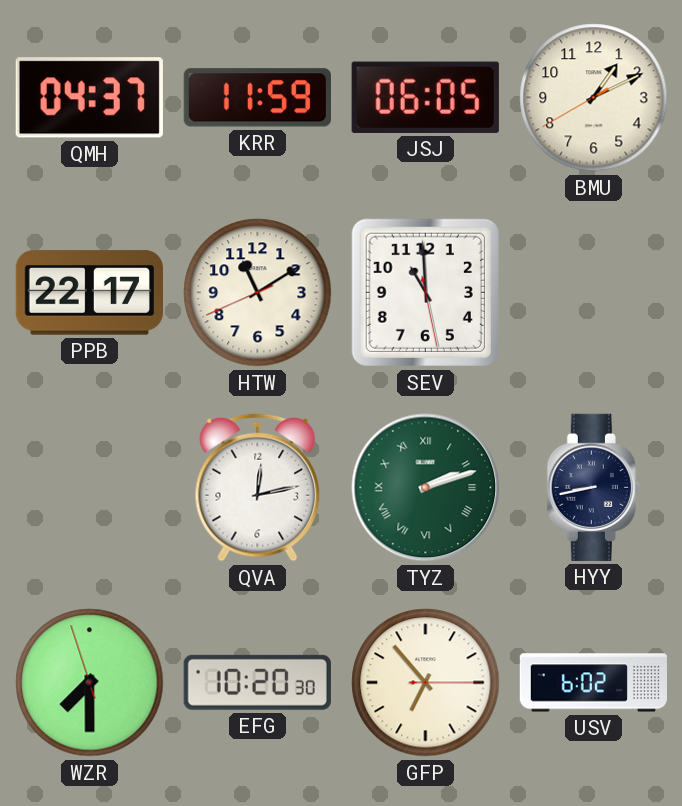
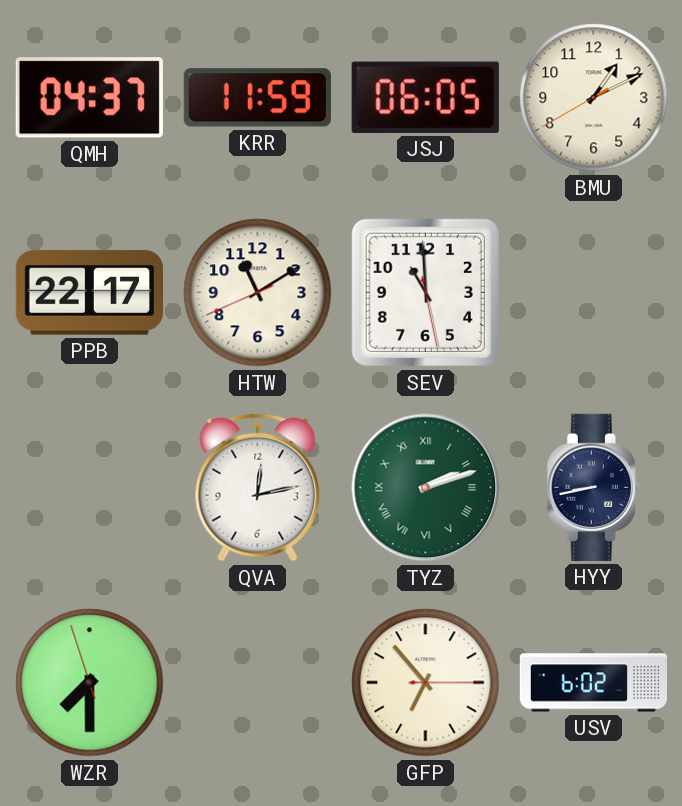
EFG: 10:20 -> none (257, 682)
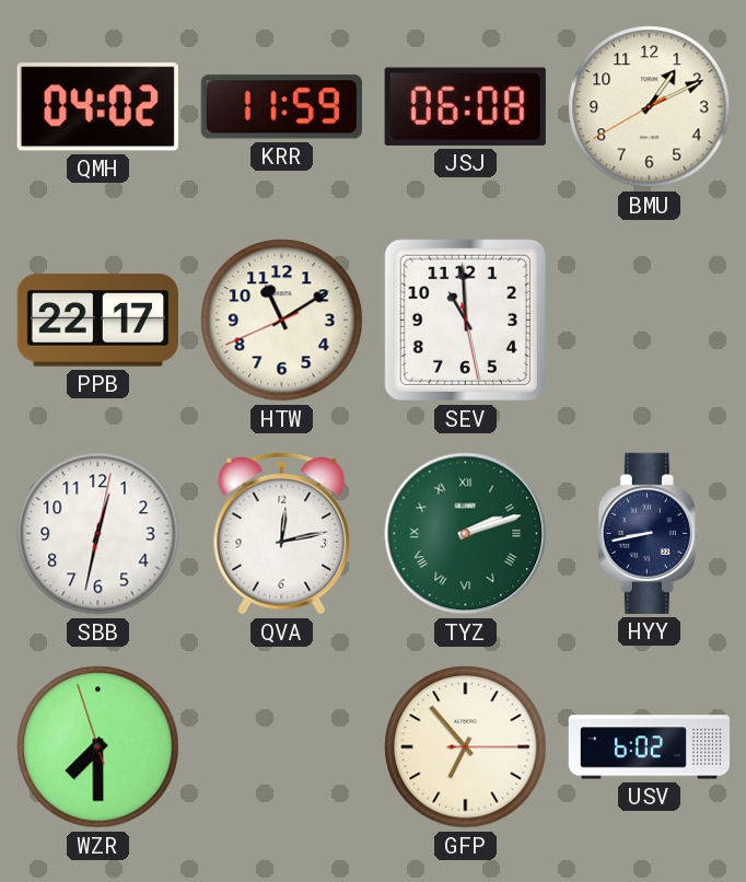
QMH: 04:37 -> 04:02 (97, 107)
JSJ: 06:05 -> 06:08 (465, 106)
SBB: none -> 12:32 (98, 534)
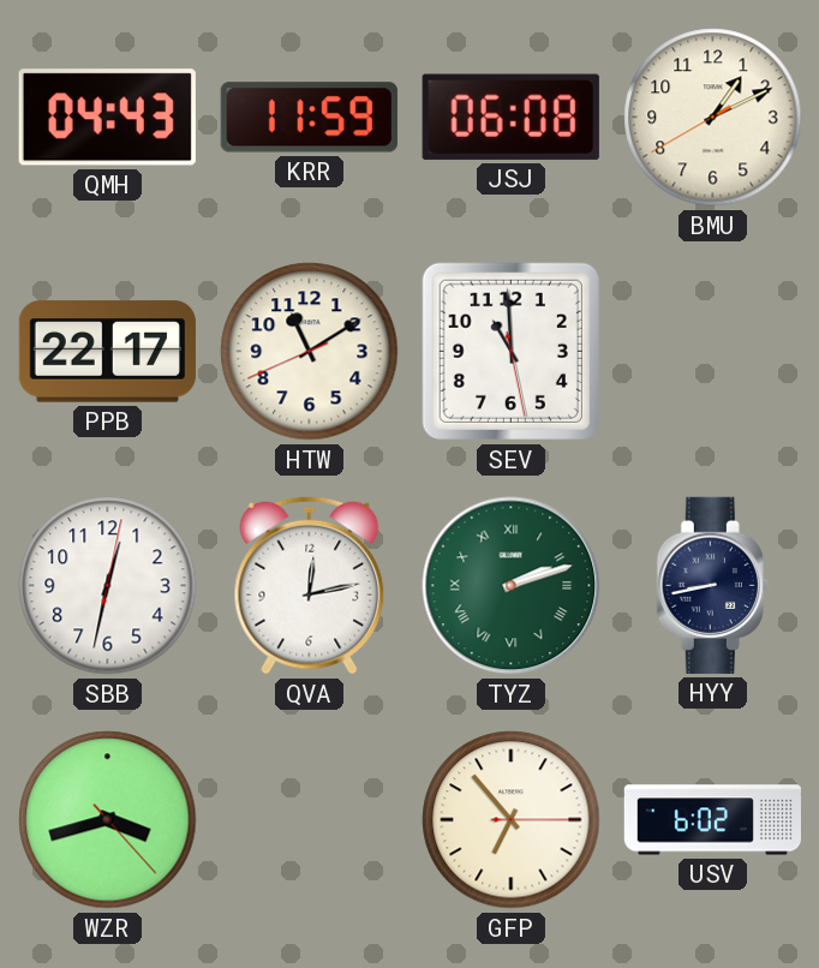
QMH: 04:02 -> 04:43 (107, 118)
WZR: 7:29 -> 3:42 (108, 820)
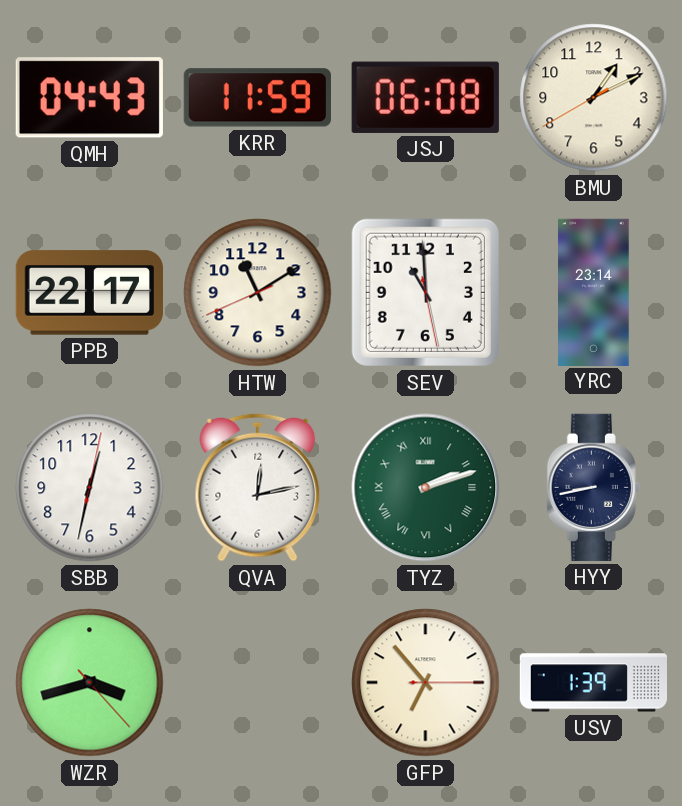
YRC: none -> 23:14 (594, 292)
USV: 6:02 -> 1:39 (593, 683)
